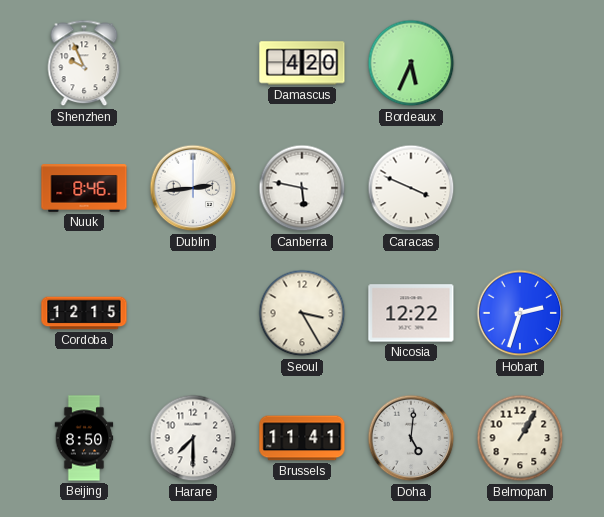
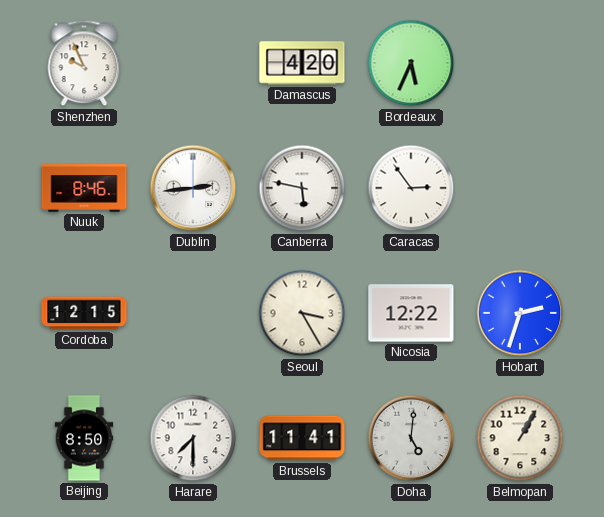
Caracas: 3:49 -> 2:54 (411, 188)
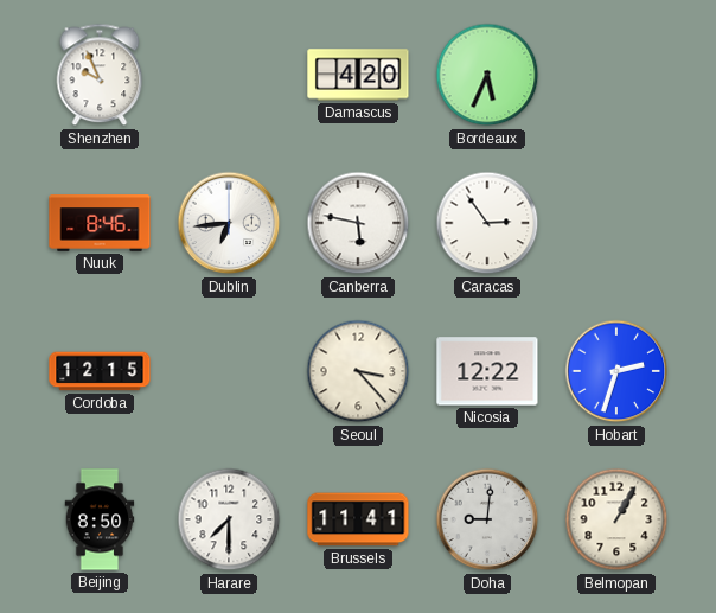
Dublin: 2:44 -> 6:44 (229, 223)
Seoul: 3:25 -> 3:23 (358, 371)
Doha: 5:01 -> 9:01 (487, 519)
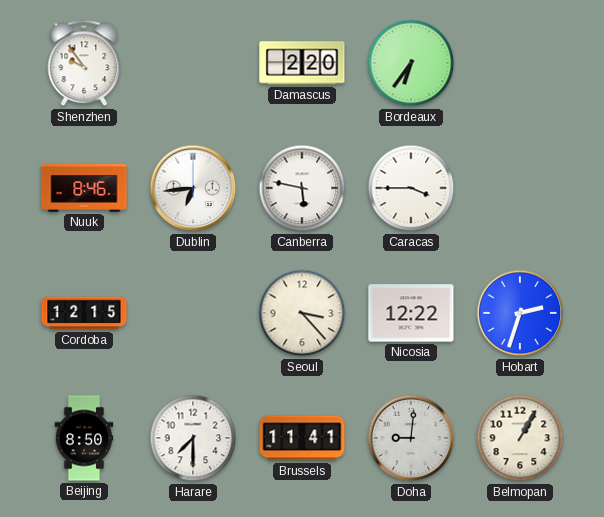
Shenzhen: 9:56 -> 9:54 (84, 63)
Damascus: 4:20 -> 2:20 (302, 63)
Bordeaux: 5:34 -> 6:36 (411, 63)
Caracas: 2:54 -> 3:45 (411, 188)
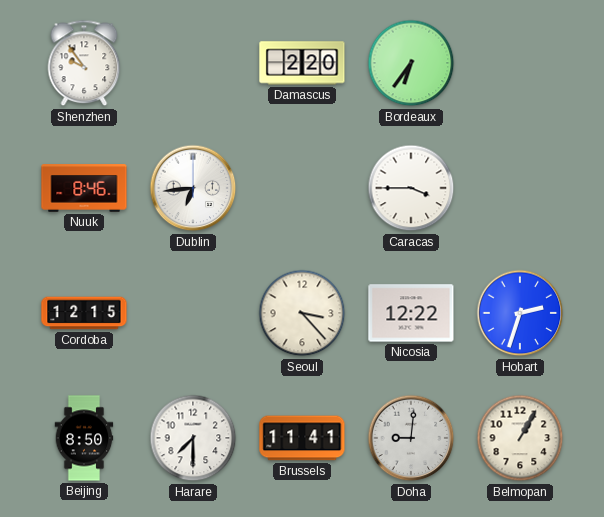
Canberra: 5:47 -> none (302, 188)
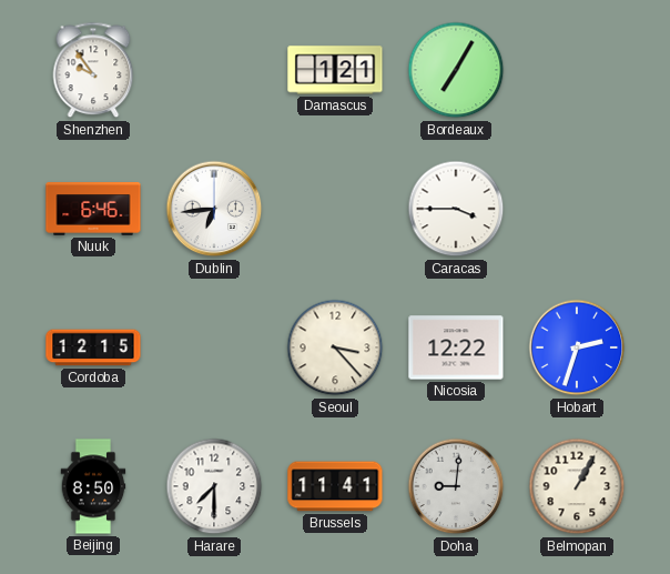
Damascus: 2:20 -> 1:21 (335, 70)
Bordeaux: 6:36 -> 7:05 (456, 70)
Nuuk: 8:46 -> 6:46 (93, 209)
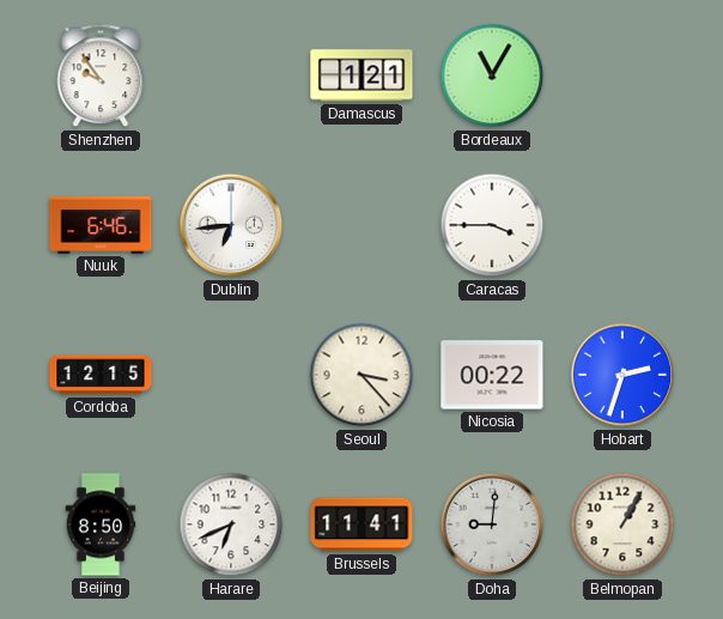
Bordeaux: 7:05 -> 11:05 (492, 75)
Nicosia: 12:22 -> 00:22 (492, 375)
Harare: 7:30 -> 6:41 (231, 524)
